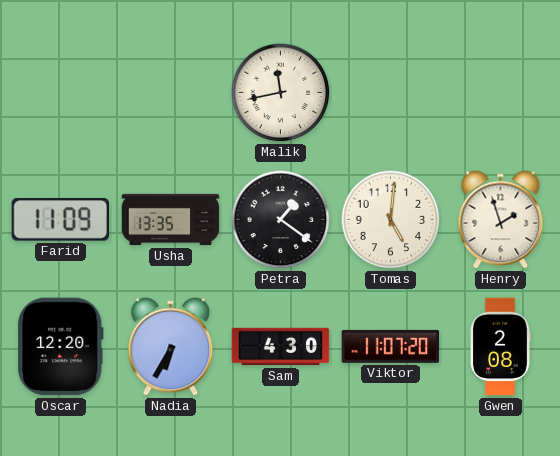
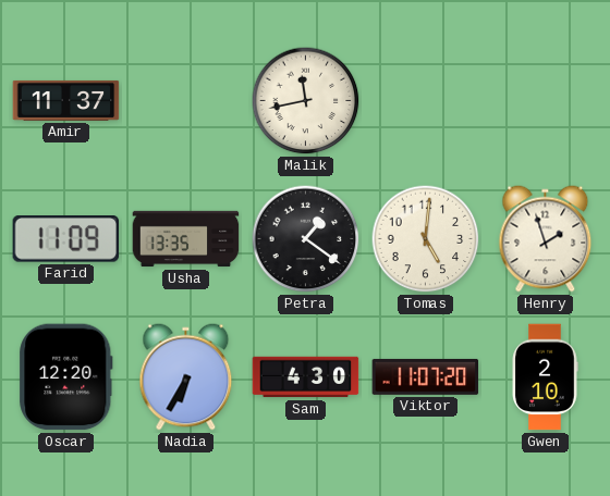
Amir: none -> 11:37 (66, 100)
Gwen: 2:08 -> 2:10 (545, 377)
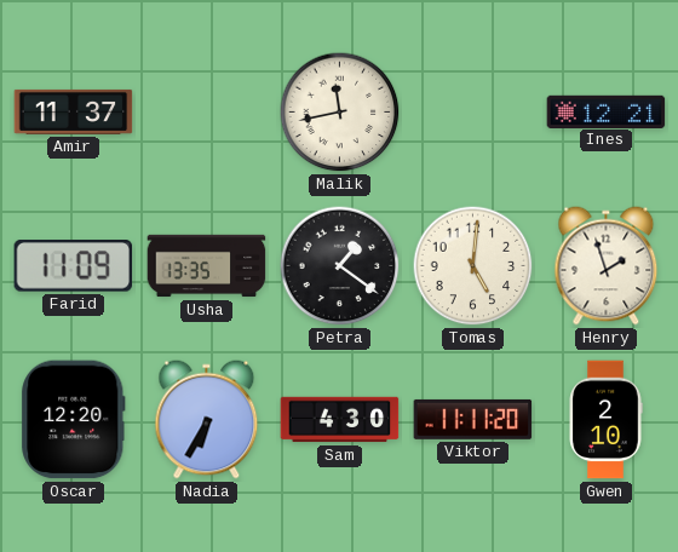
Ines: none -> 12:21 (607, 111)
Viktor: 11:07 -> 11:11 (473, 419)
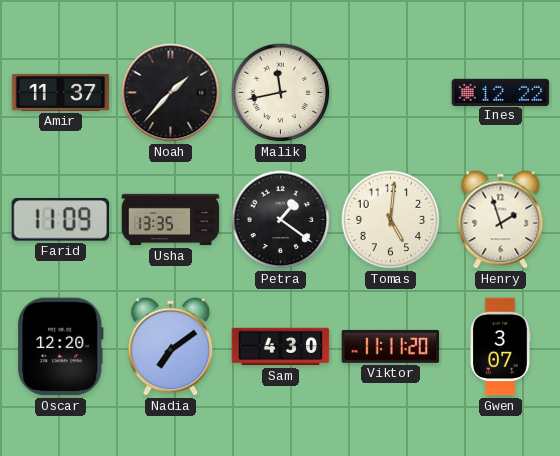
Noah: none -> 1:37 (171, 93)
Ines: 12:21 -> 12:22 (501, 92)
Nadia: 6:35 -> 7:09 (171, 347)
Gwen: 2:10 -> 3:07 (500, 347)
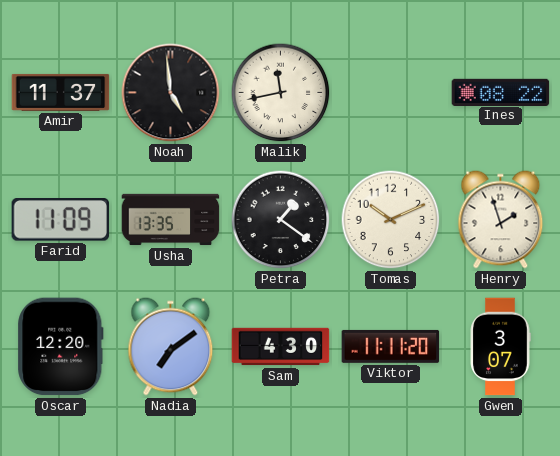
Noah: 1:37 -> 4:59 (171, 93)
Ines: 12:22 -> 08:22 (501, 92)
Tomas: 5:01 -> 10:11 (391, 220)
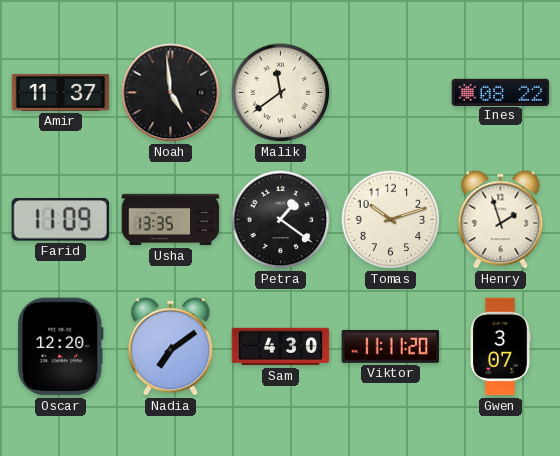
Malik: 11:43 -> 11:39 (281, 93)
Tomas: 10:11 -> 10:12 (391, 220)
